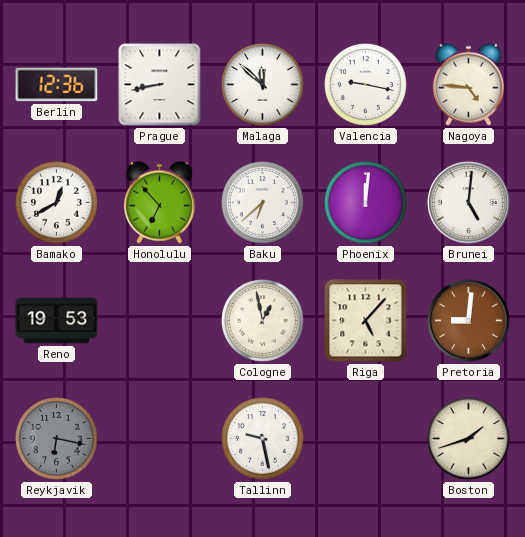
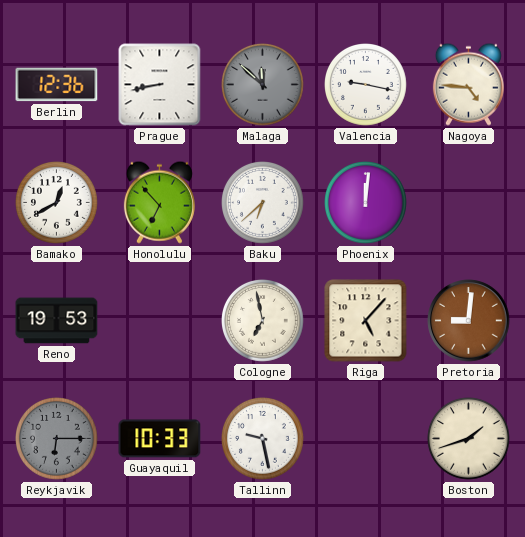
Malaga dial: white -> grey (263, 85)
Brunei: 5:01 -> none (469, 203)
Cologne: 12:58 -> 6:58 (263, 321)
Reykjavik: 6:17 -> 6:15 (57, 439)
Guayaquil: none -> 10:33 (160, 439)
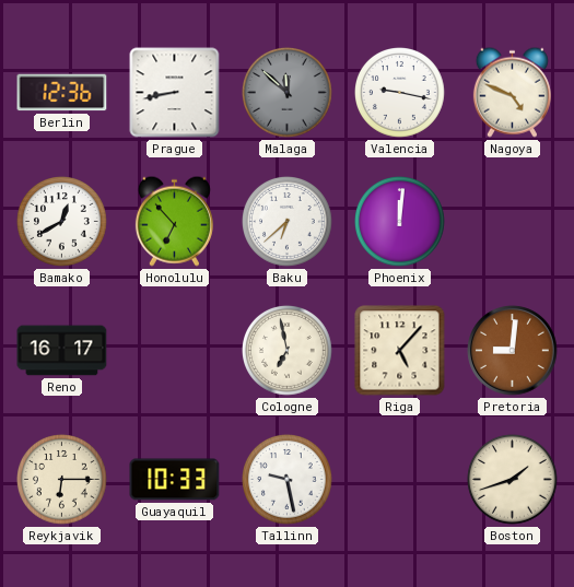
Nagoya: 4:46 -> 4:49 (512, 92)
Reno: 19:53 -> 16:17 (62, 351)
Reykjavik dial: grey -> cream (62, 480)
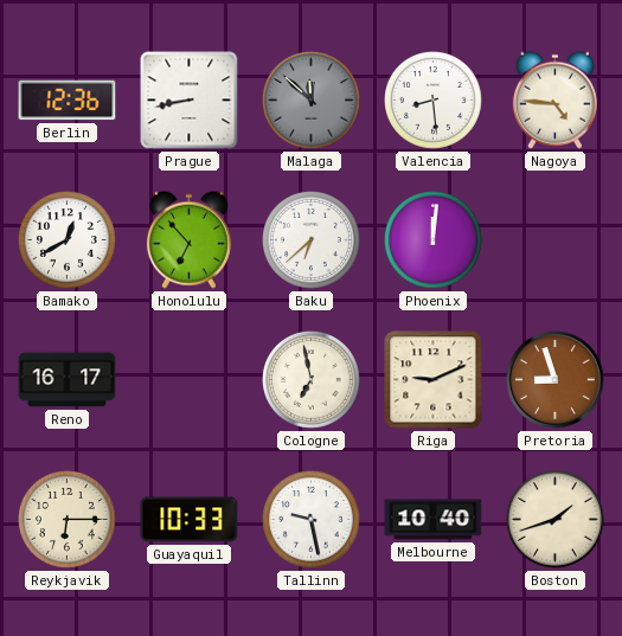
Valencia: 9:17 -> 8:29 (434, 101)
Nagoya: 4:49 -> 4:46 (554, 99)
Riga: 5:07 -> 9:11 (434, 380)
Pretoria: 9:01 -> 8:57 (556, 380)
Melbourne: none -> 10:40 (434, 520)
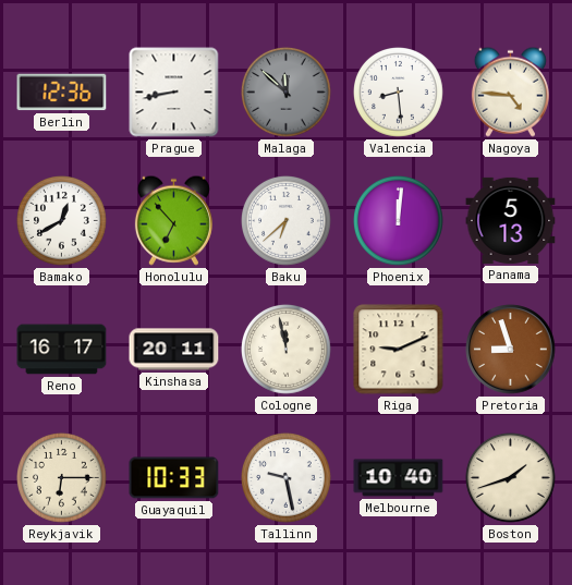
Panama: none -> 5:13 (511, 220)
Kinshasa: none -> 20:11 (174, 350)
Cologne: 6:58 -> 11:58 (287, 350)
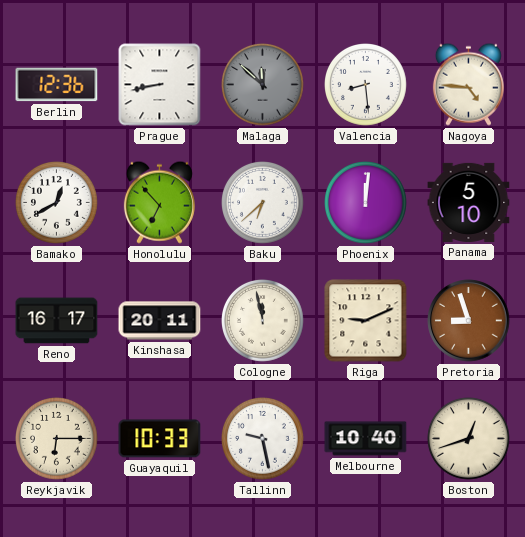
Panama: 5:13 -> 5:10 (469, 202)
Boston: 1:42 -> 12:42 (469, 439)
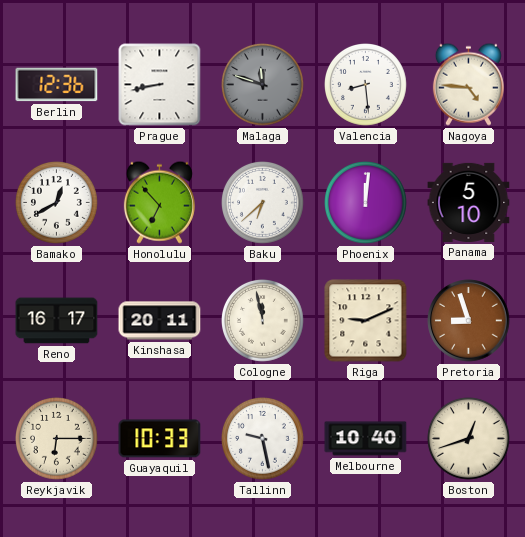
Malaga: 11:52 -> 11:48 (263, 85)
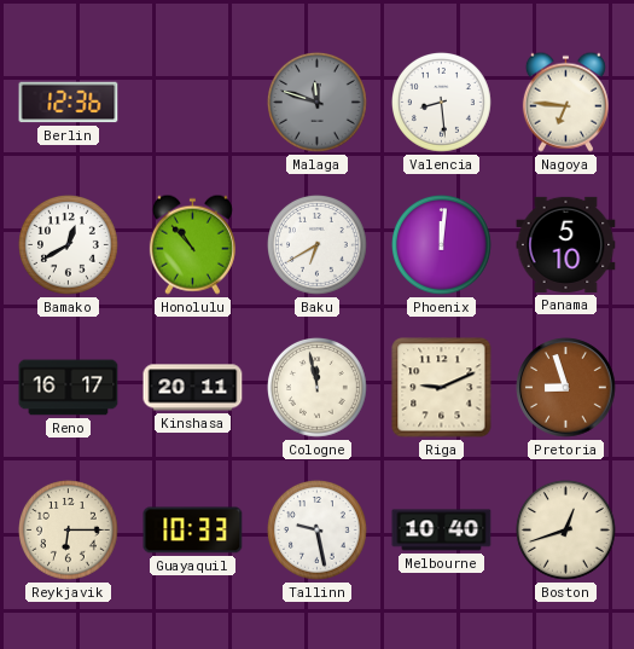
Prague: 8:43 -> none (160, 85)
Nagoya: 4:46 -> 6:46 (565, 102)
Honolulu: 6:53 -> 10:53 (192, 244)
Baku: 6:38 -> 6:40 (318, 245)
